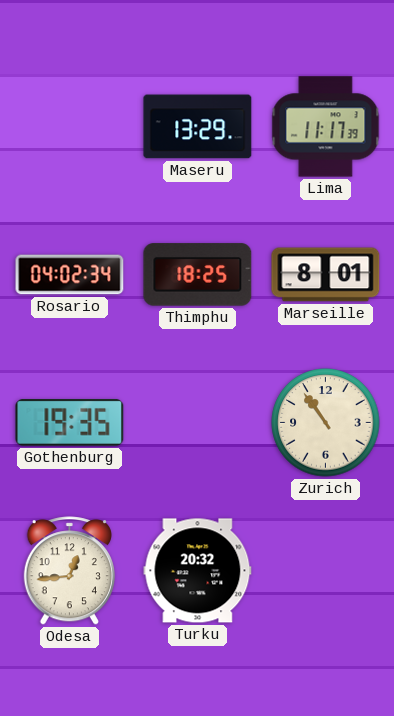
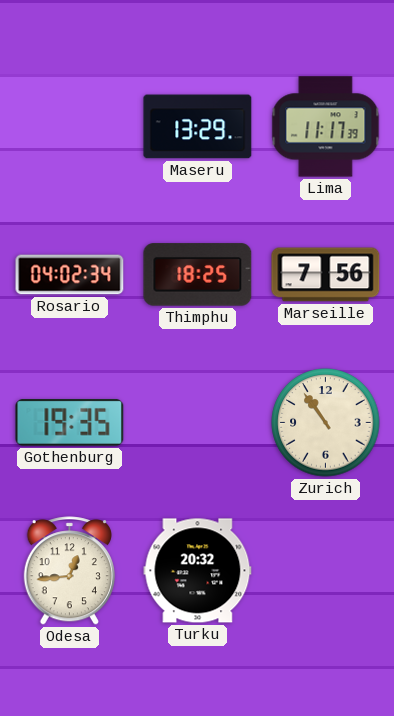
Marseille: 8:01 -> 7:56 (326, 275)
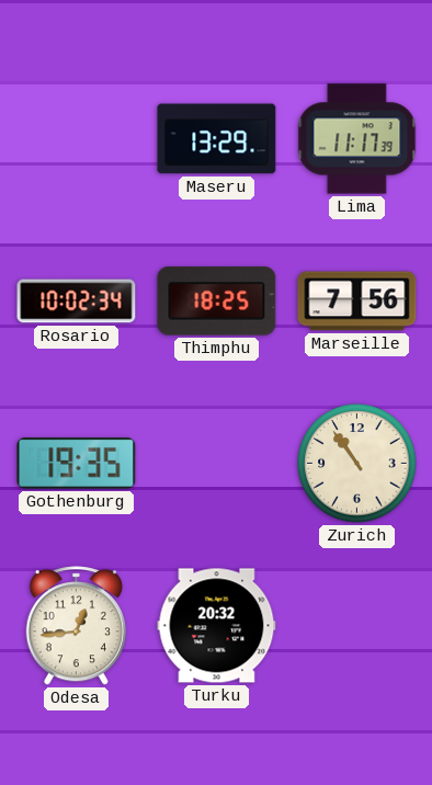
Rosario: 04:02 -> 10:02 (77, 302)
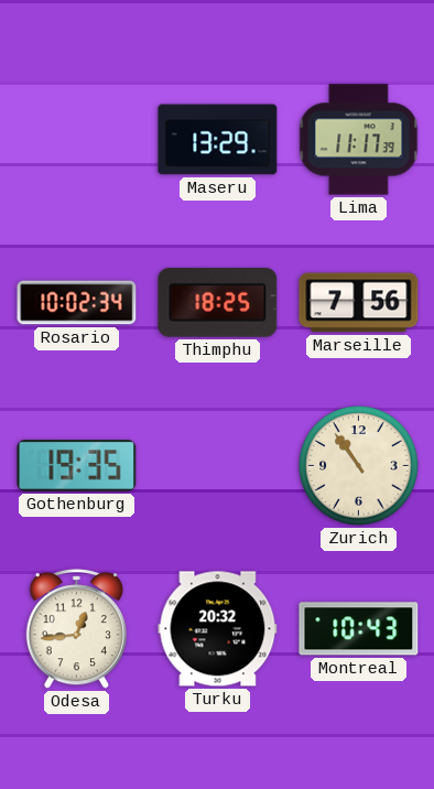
Montreal: none -> 10:43 (359, 629)
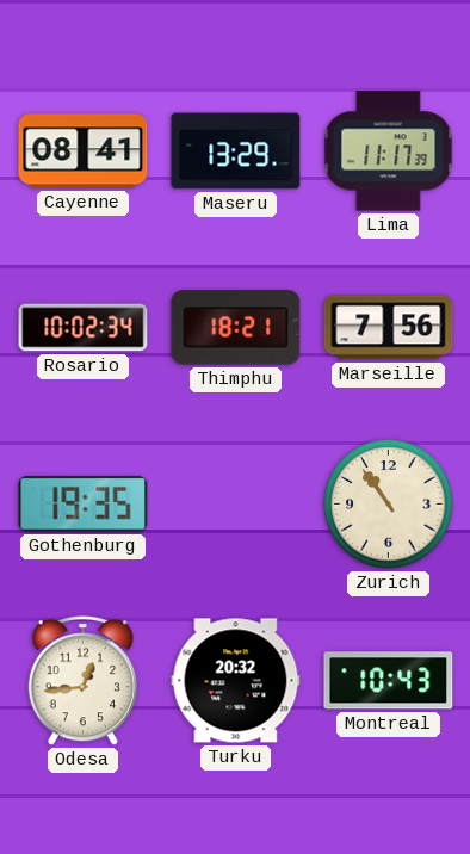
Cayenne: none -> 08:41 (84, 151)
Thimphu: 18:25 -> 18:21 (236, 328)
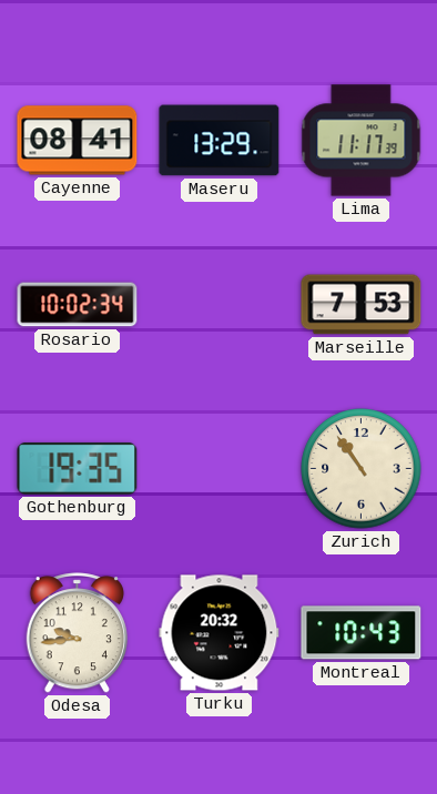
Thimphu: 18:21 -> none (236, 328)
Marseille: 7:56 -> 7:53 (362, 305)
Odesa: 12:44 -> 9:44 (77, 633)
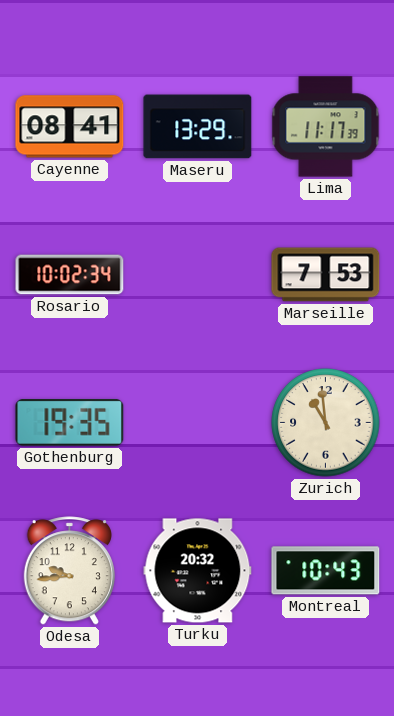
Zurich: 10:54 -> 10:59 (326, 423)
